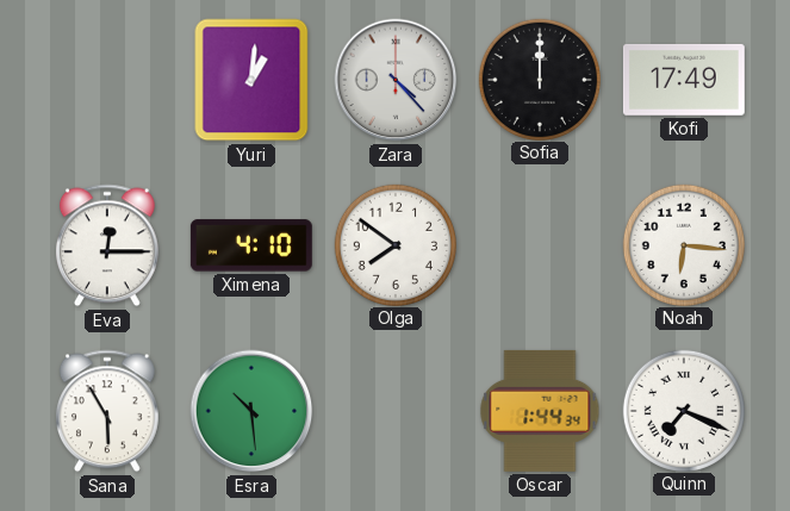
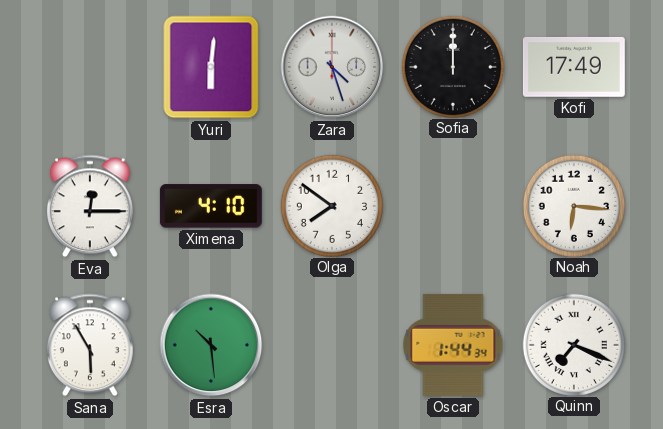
Yuri: 1:01 -> 6:01 (211, 67)
Zara: 4:23 -> 4:27 (332, 67)
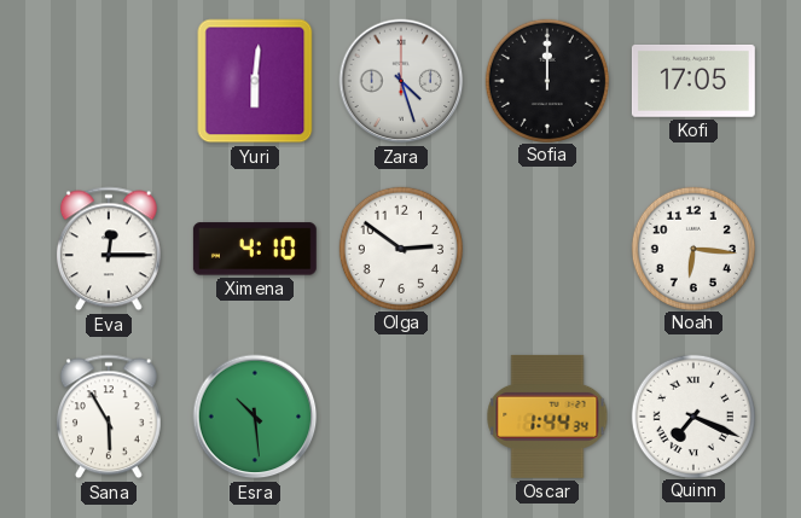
Kofi: 17:49 -> 17:05 (693, 81)
Olga: 7:51 -> 2:51 (400, 248)
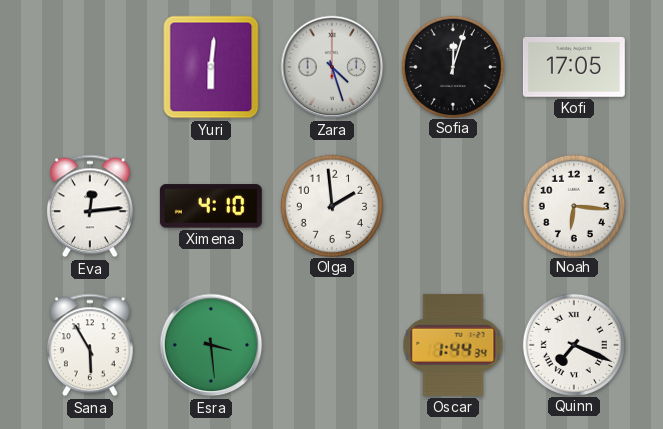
Sofia: 12:00 -> 12:03 (452, 66)
Eva: 12:15 -> 12:14 (90, 206)
Olga: 2:51 -> 1:59 (331, 205)
Esra: 10:29 -> 3:29 (211, 345)
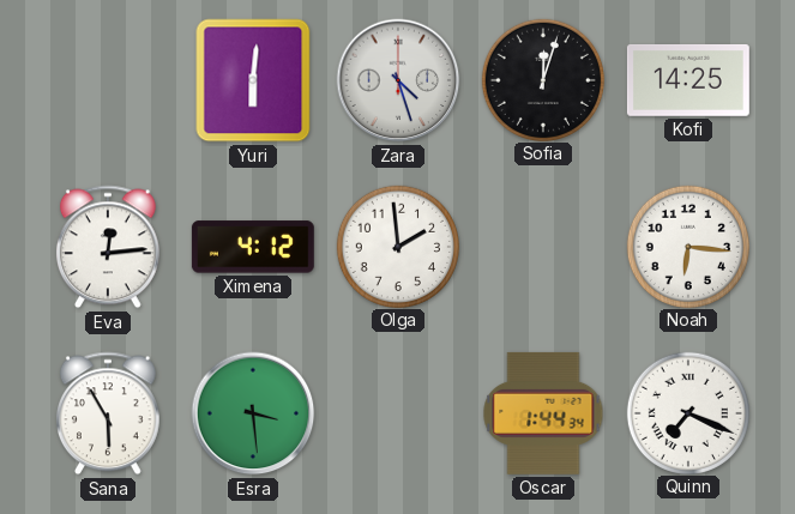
Kofi: 17:05 -> 14:25 (688, 80)
Ximena: 4:10 -> 4:12 (253, 247)
